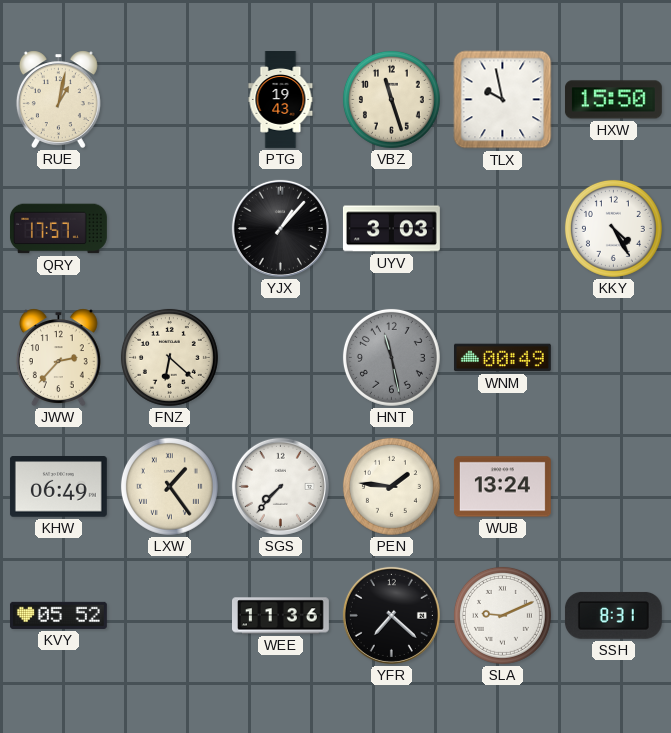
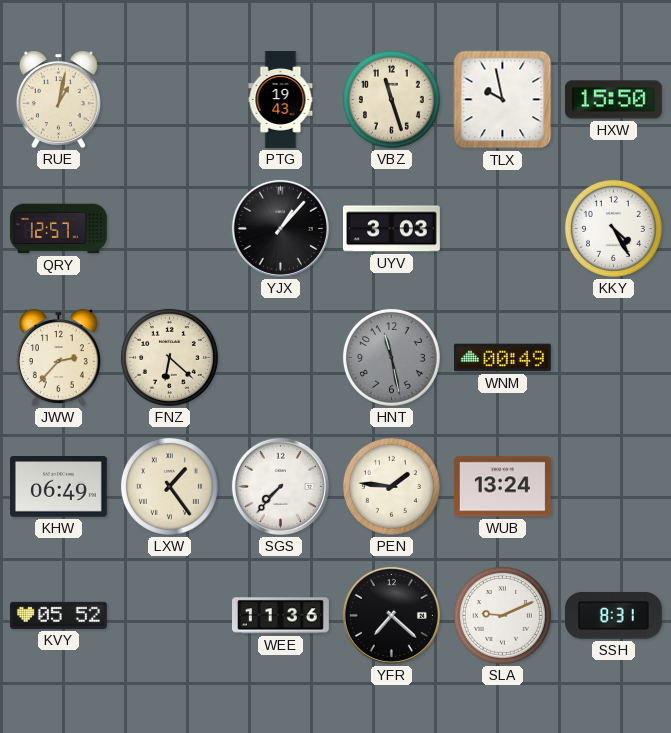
QRY: 17:57 -> 12:57 (58, 229)
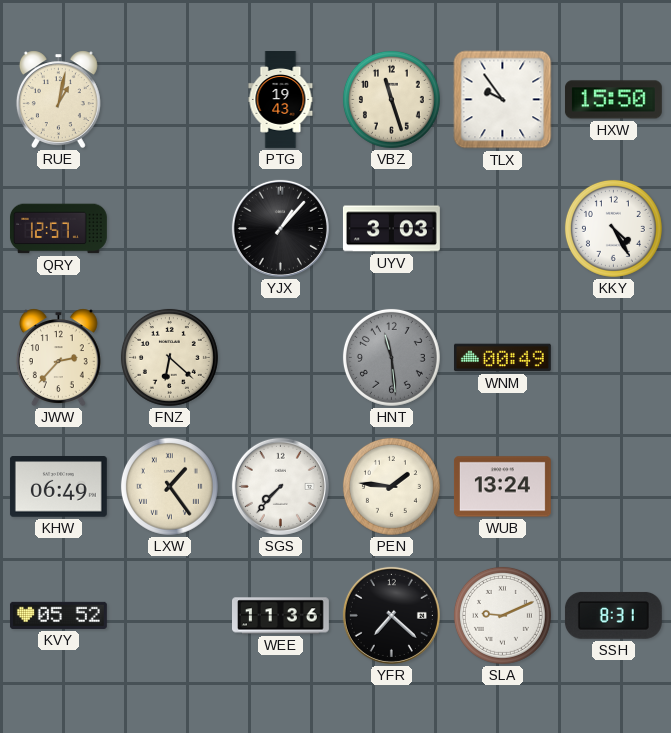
TLX: 9:58 -> 9:54 (503, 100)
HNT: 11:28 -> 11:29 (391, 357)
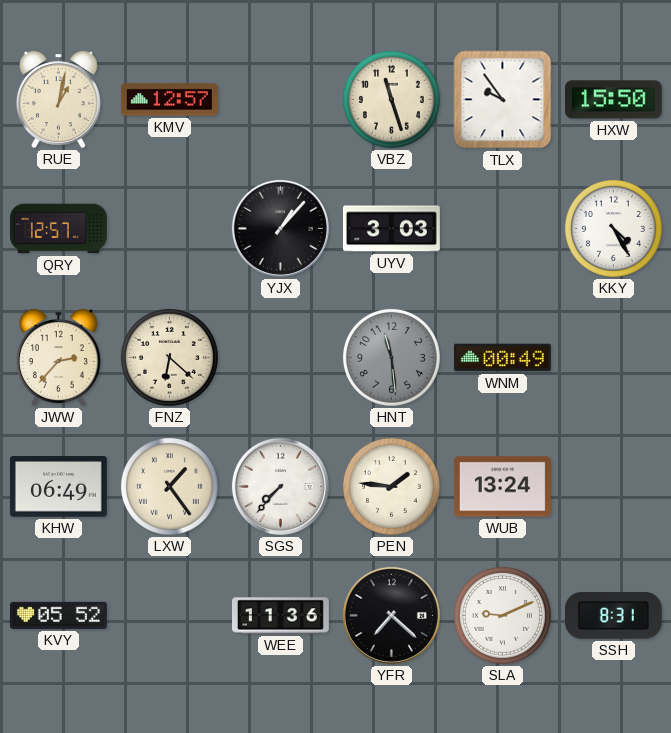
KMV: none -> 12:57 (169, 100)
PTG: 19:43 -> none (281, 100)
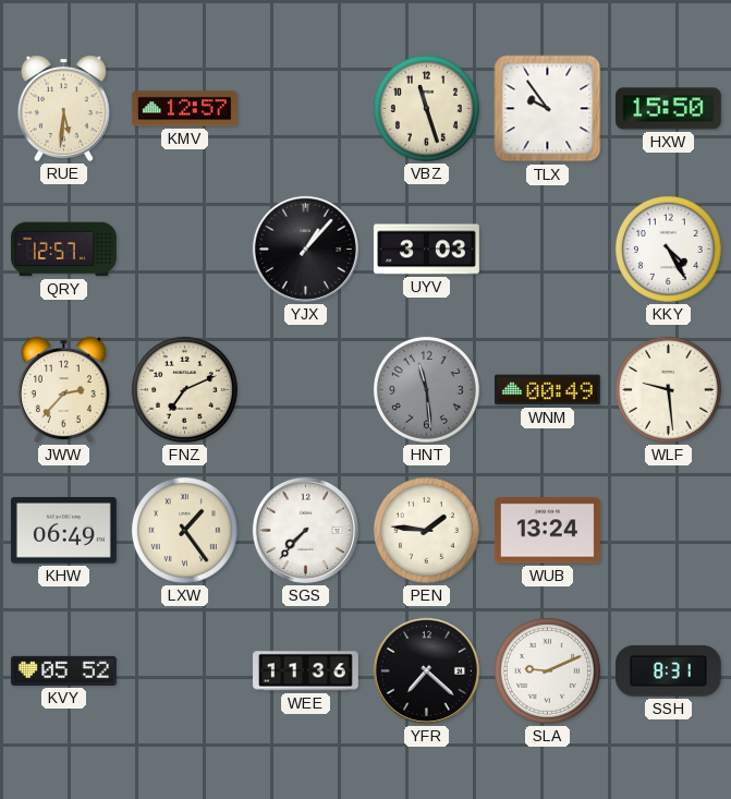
RUE: 1:02 -> 5:31 (63, 108)
FNZ: 6:22 -> 7:11 (184, 389)
WLF: none -> 9:29 (668, 389)
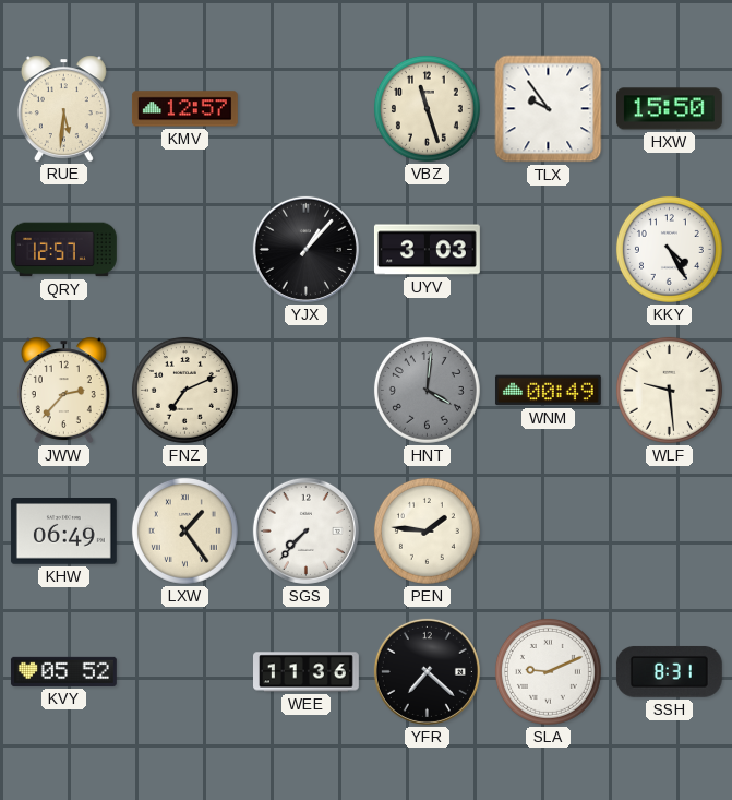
HNT: 11:29 -> 4:01 (427, 390)
WUB: 13:24 -> none (547, 531)
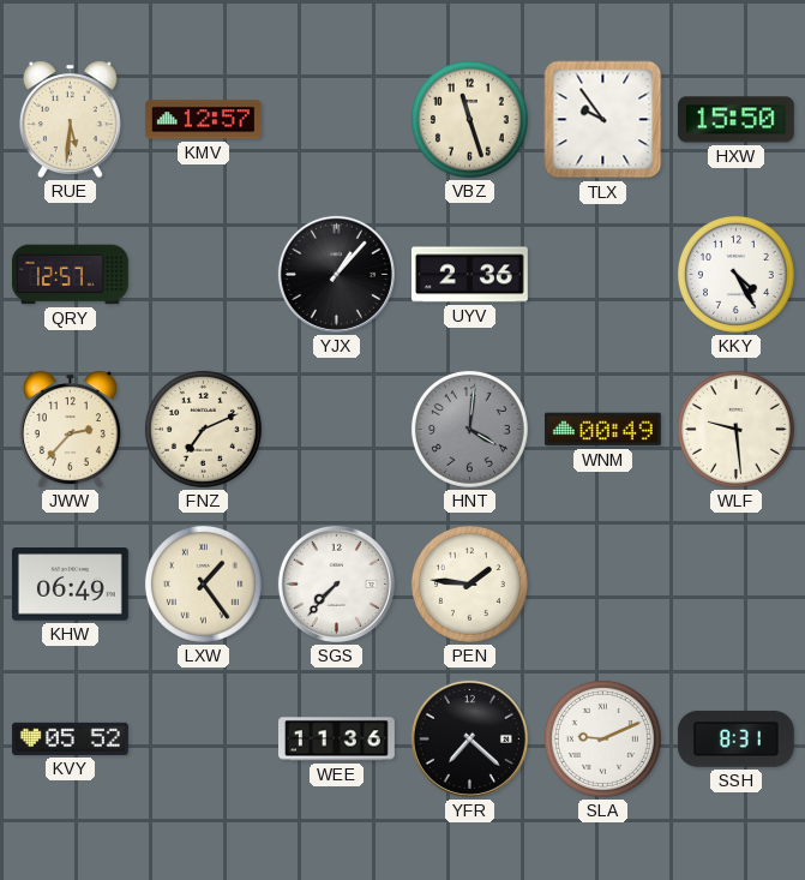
UYV: 3:03 -> 2:36 (469, 275)
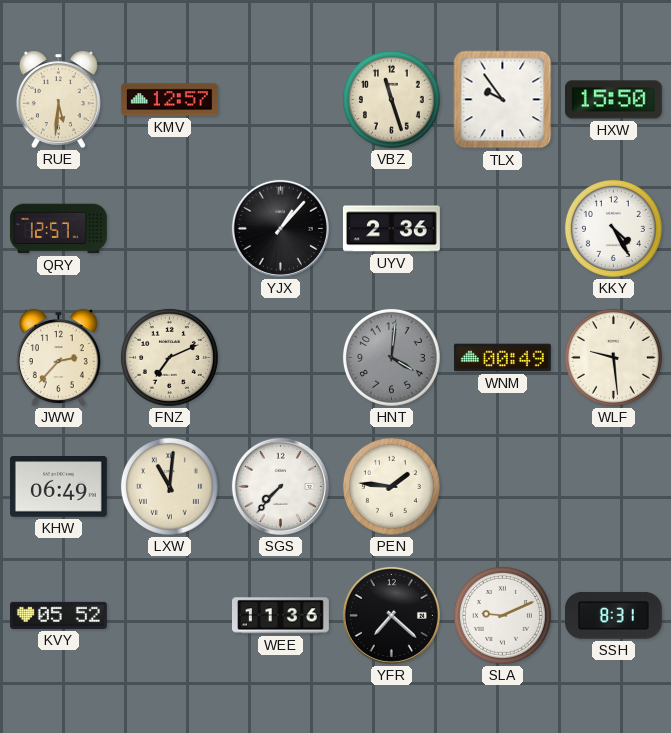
LXW: 1:24 -> 11:01 (169, 486)
